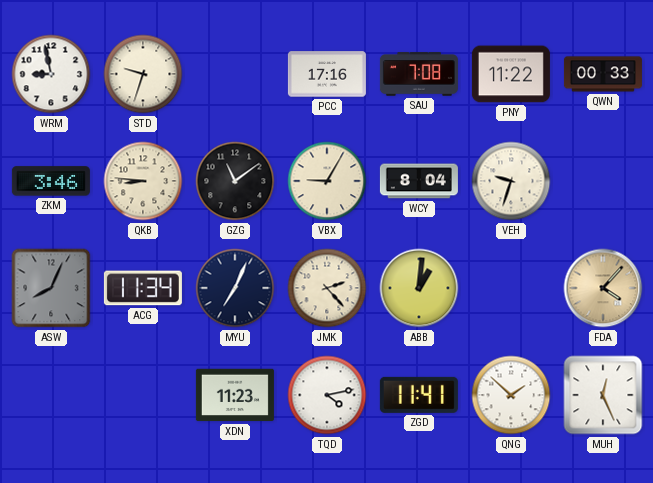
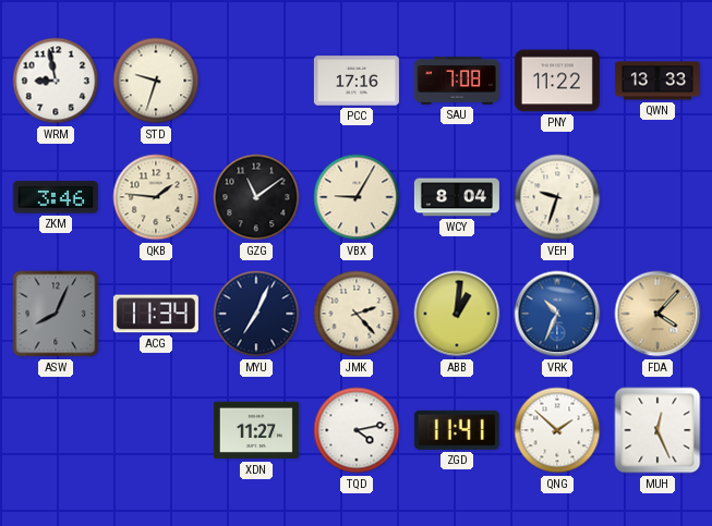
QWN: 00:33 -> 13:33 (657, 81)
QKB: 8:46 -> 1:46 (156, 197)
VRK: none -> 10:34 (557, 314)
XDN: 11:23 -> 11:27 (256, 430)
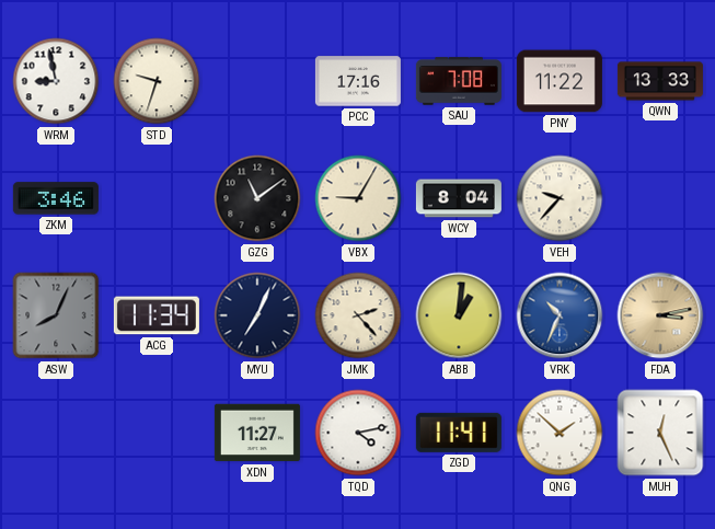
QKB: 1:46 -> none (156, 197)
VEH: 9:33 -> 9:37 (560, 198)
FDA: 4:07 -> 3:13 (660, 315)
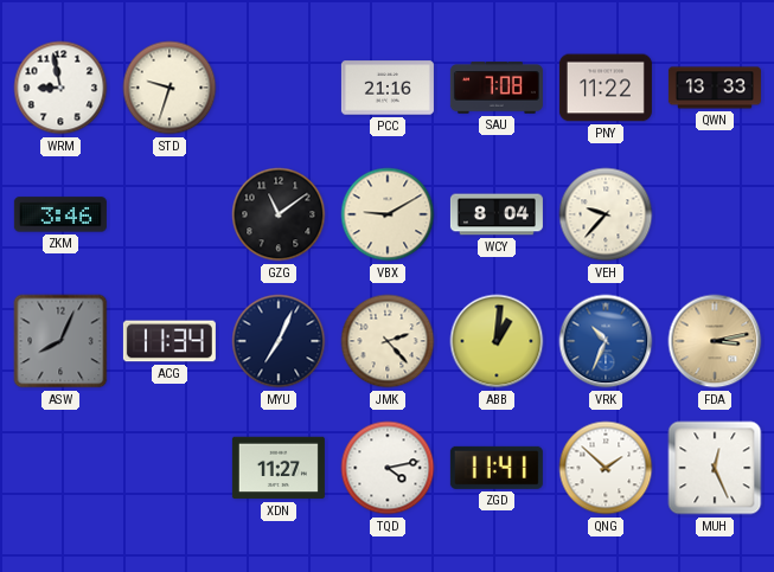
PCC: 17:16 -> 21:16 (388, 88)
VBX: 9:05 -> 9:10 (388, 214)
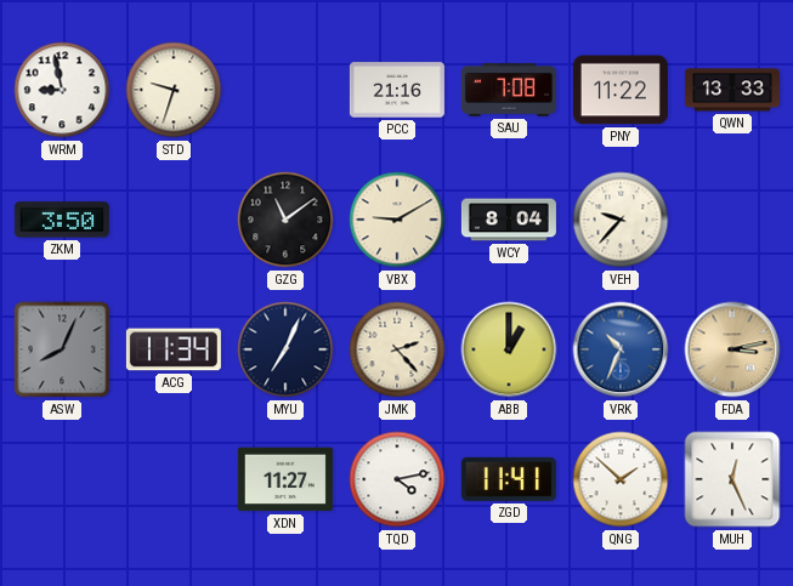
ZKM: 3:46 -> 3:50 (62, 220)
ABB: 1:01 -> 1:00 (509, 349)
